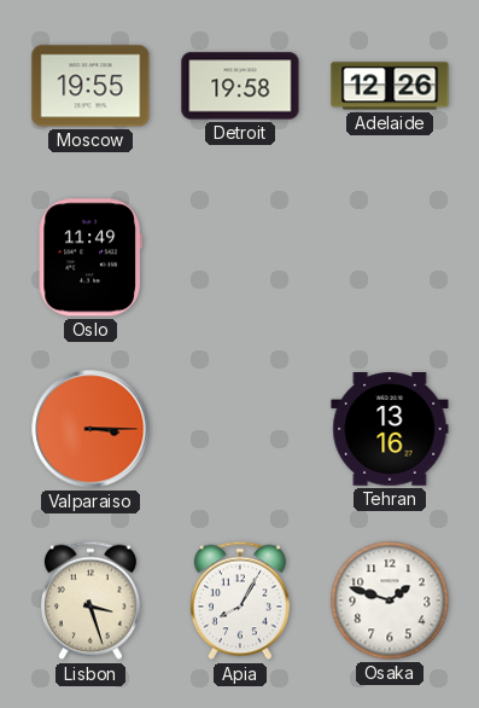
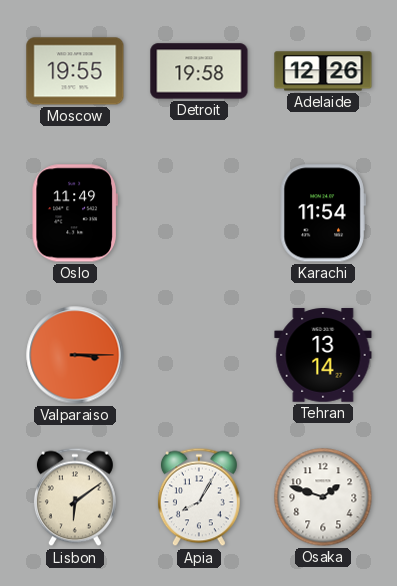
Karachi: none -> 11:54 (323, 213)
Tehran: 13:16 -> 13:14 (323, 355)
Lisbon: 3:27 -> 6:09 (75, 497)
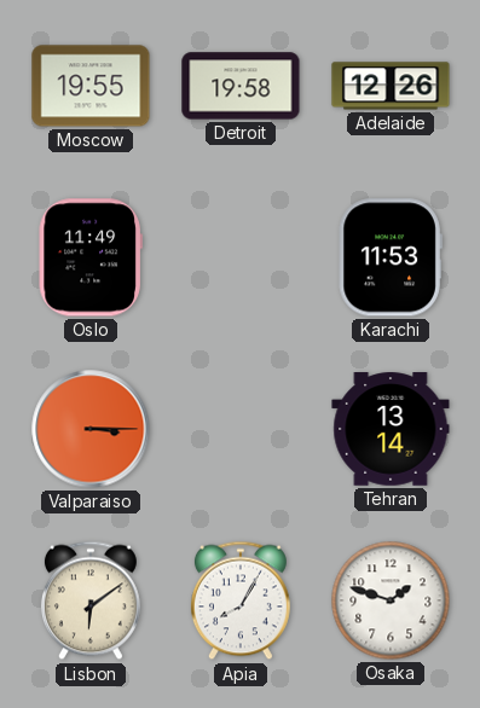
Karachi: 11:54 -> 11:53 (391, 257)
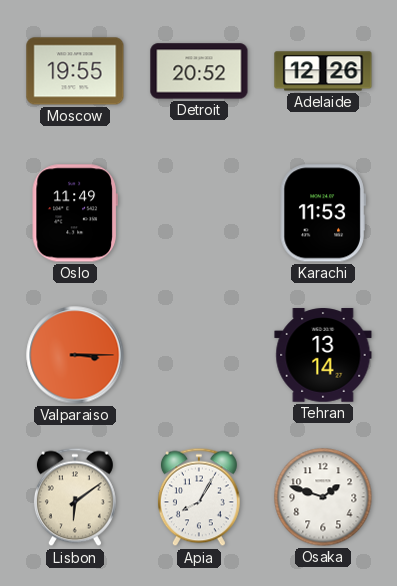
Detroit: 19:58 -> 20:52 (199, 71)
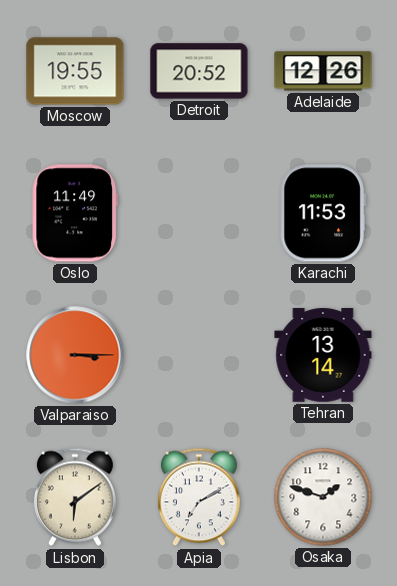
Apia: 8:05 -> 7:10 (199, 497)
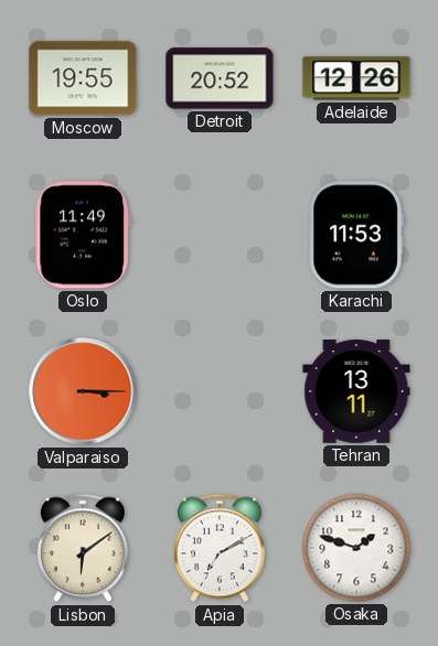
Tehran: 13:14 -> 13:11 (356, 391)
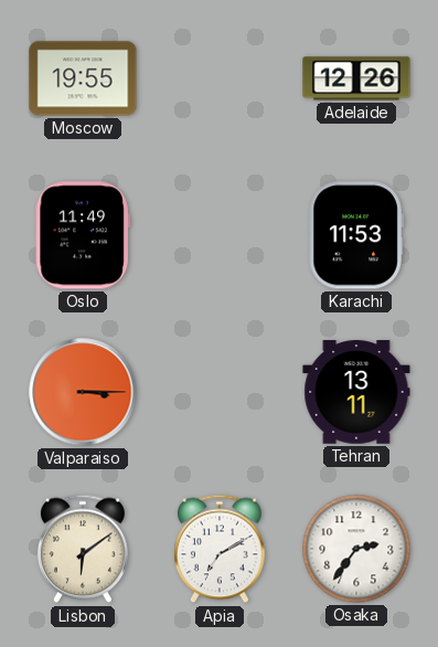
Detroit: 20:52 -> none (220, 78)
Osaka: 1:48 -> 2:36 (356, 549)
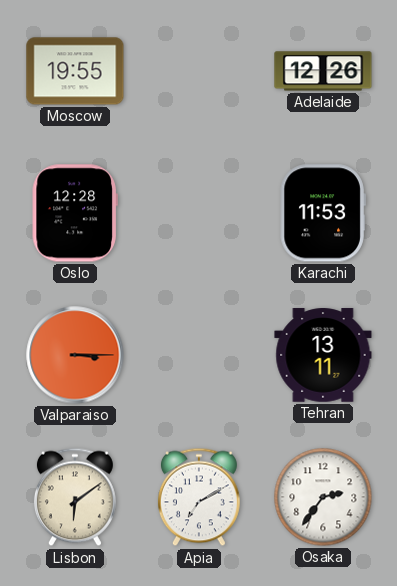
Oslo: 11:49 -> 12:28 (75, 213)
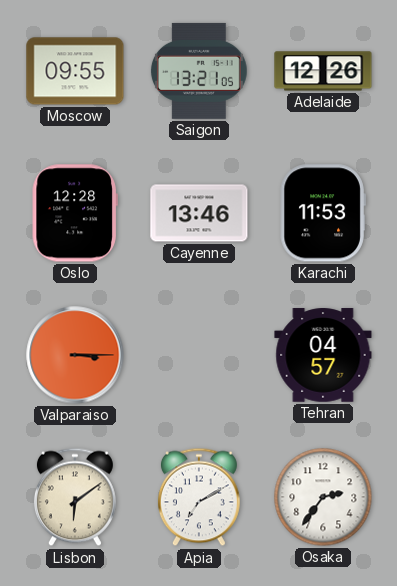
Moscow: 19:55 -> 09:55 (75, 71)
Saigon: none -> 13:21 (199, 71)
Cayenne: none -> 13:46 (199, 213)
Tehran: 13:11 -> 04:57 (323, 355)
